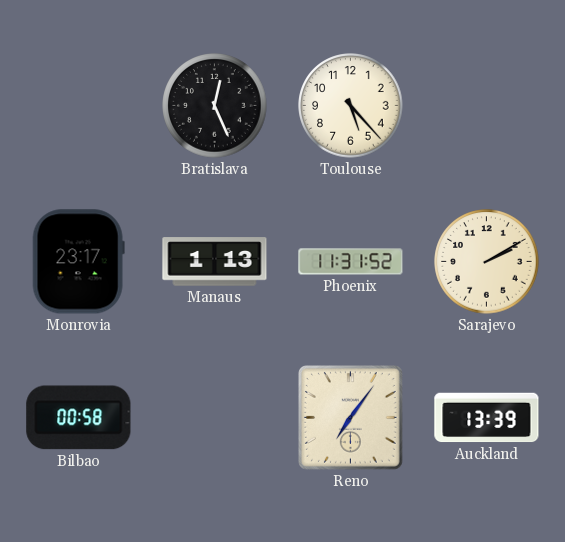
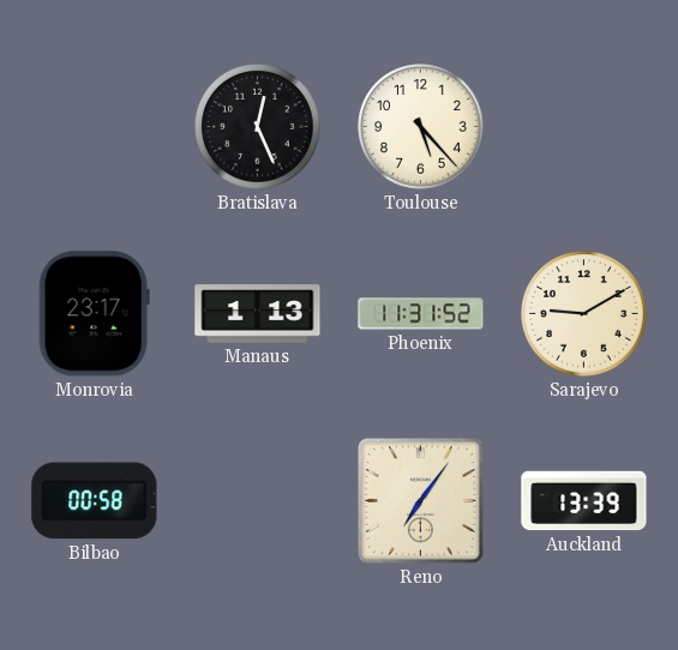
Sarajevo: 2:10 -> 9:10 (584, 314)
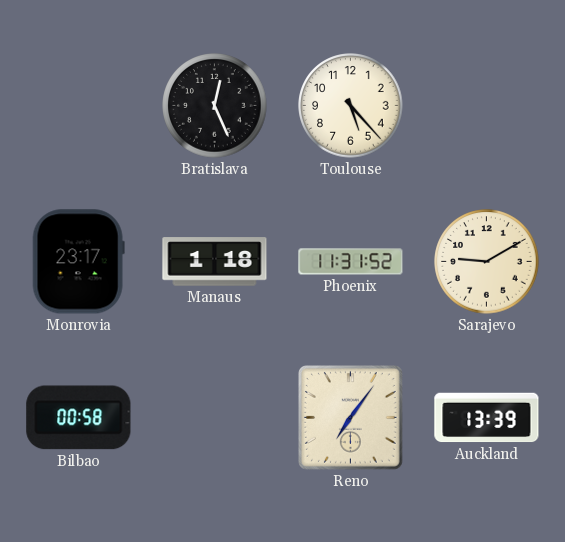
Manaus: 1:13 -> 1:18 (215, 262)
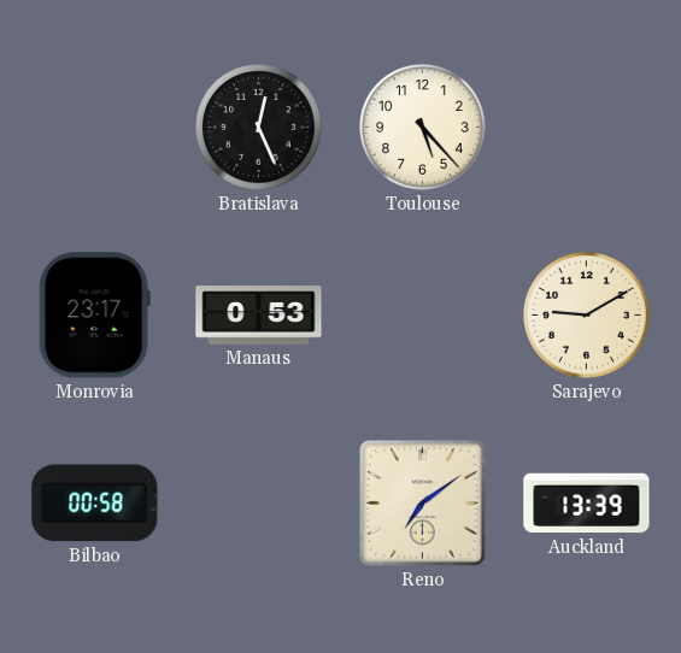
Manaus: 1:18 -> 0:53 (259, 316)
Phoenix: 11:31 -> none (351, 262)
Reno: 7:06 -> 7:09 (423, 504)
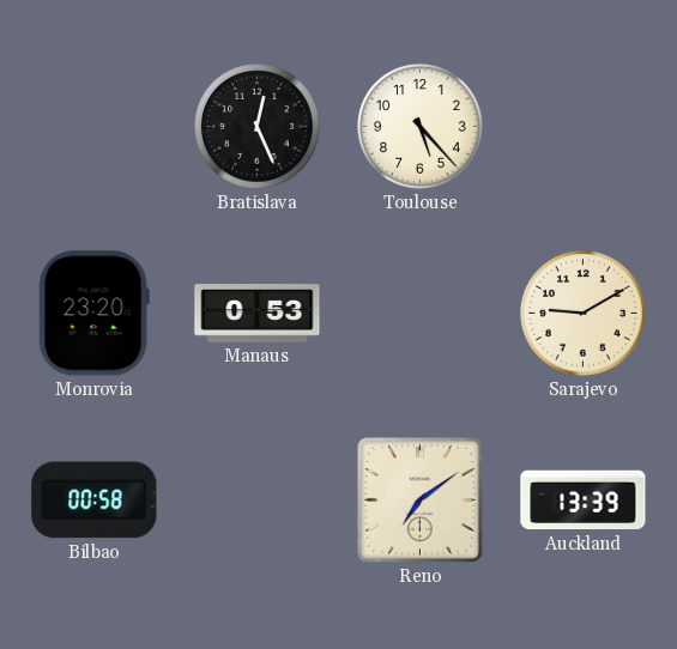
Monrovia: 23:17 -> 23:20 (93, 314)
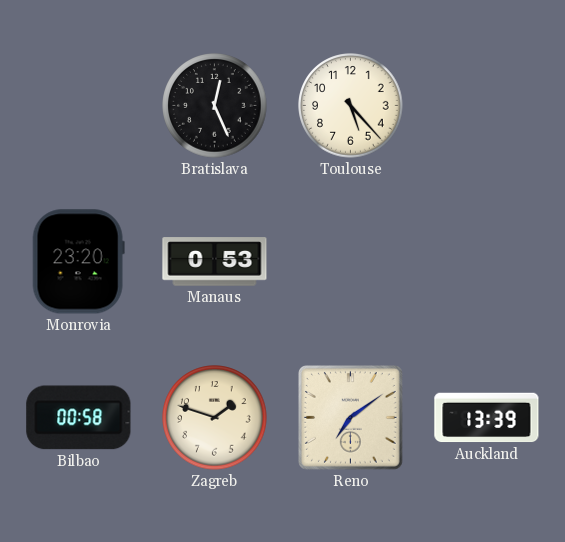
Sarajevo: 9:10 -> none (584, 314)
Zagreb: none -> 1:48 (215, 418)
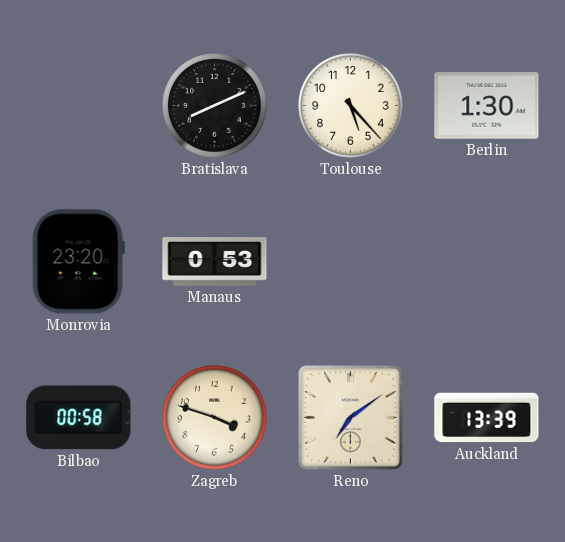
Bratislava: 12:26 -> 8:11 (215, 106)
Berlin: none -> 1:30 (487, 106)
Zagreb: 1:48 -> 3:48 (215, 418)
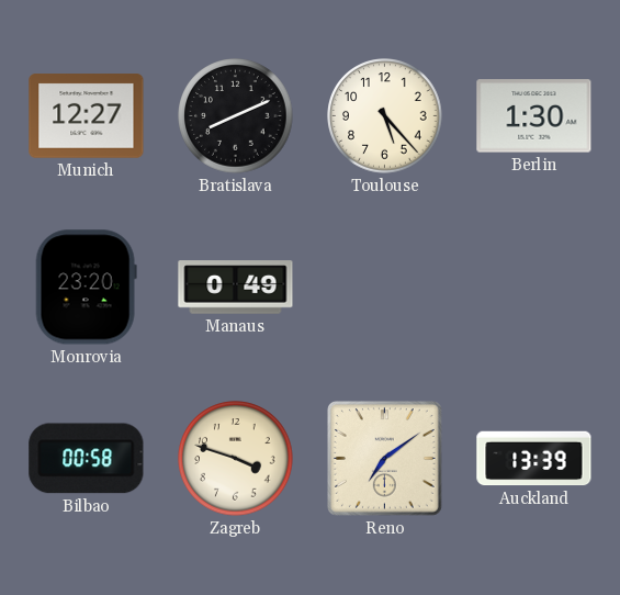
Munich: none -> 12:27 (87, 116)
Manaus: 0:53 -> 0:49 (236, 288)
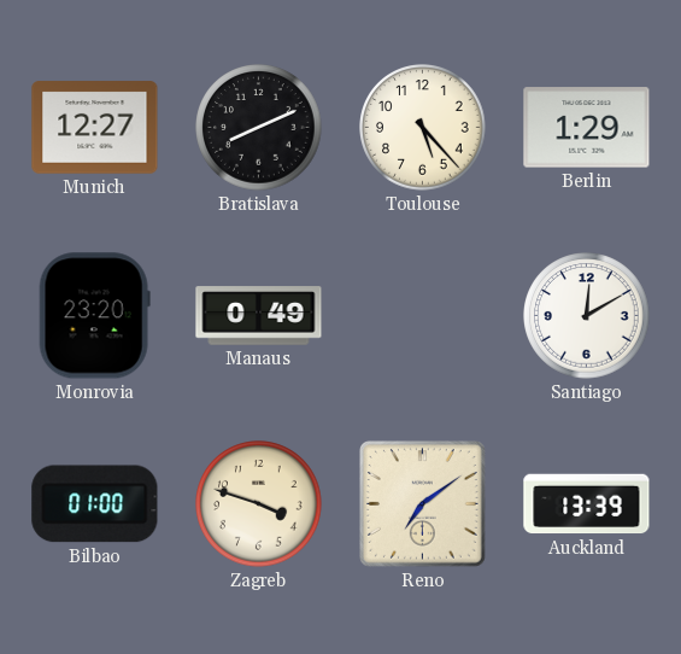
Berlin: 1:30 -> 1:29 (587, 128)
Santiago: none -> 12:10 (587, 316)
Bilbao: 00:58 -> 01:00 (95, 504)
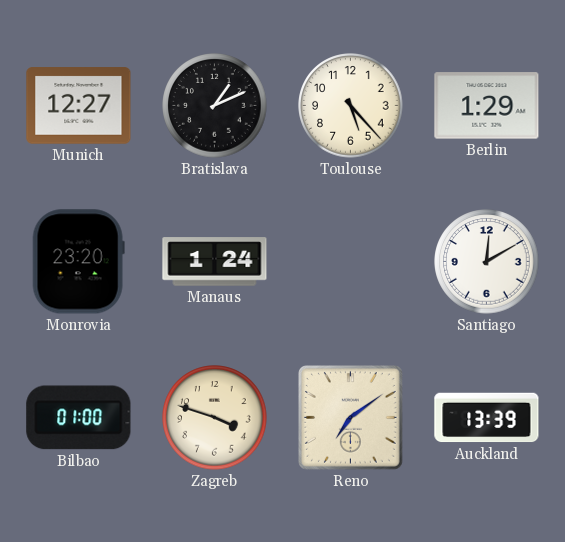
Bratislava: 8:11 -> 1:11 (215, 106)
Manaus: 0:49 -> 1:24 (215, 262)
